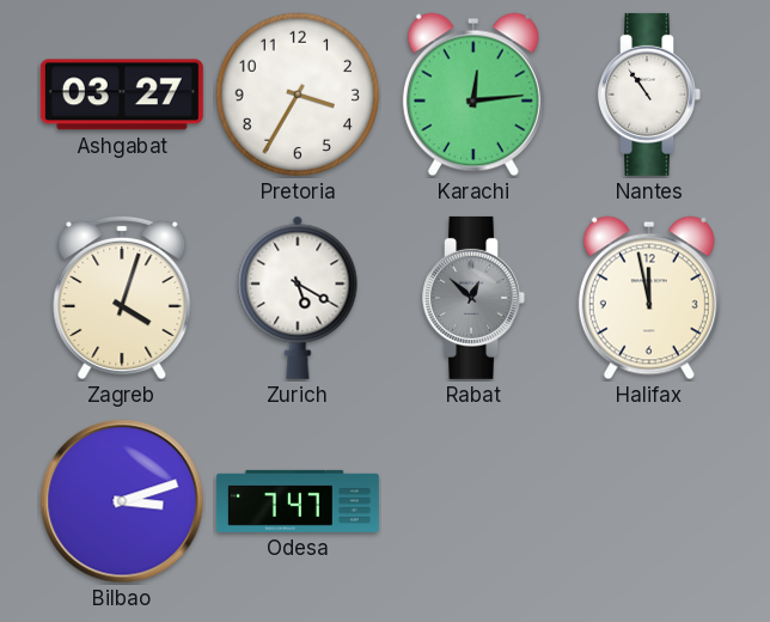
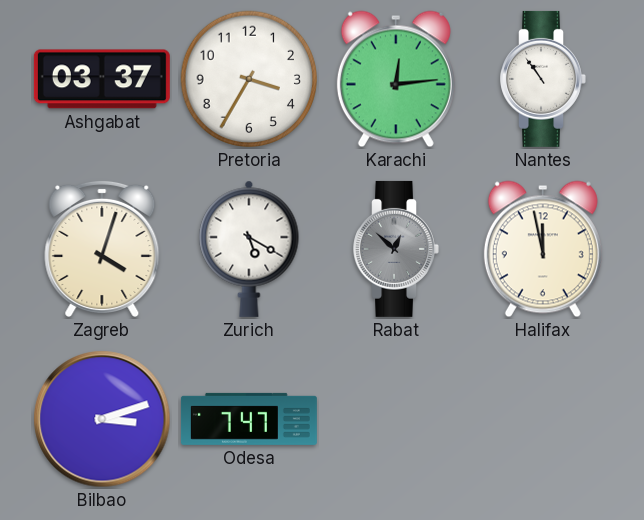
Ashgabat: 03:27 -> 03:37 (102, 79)
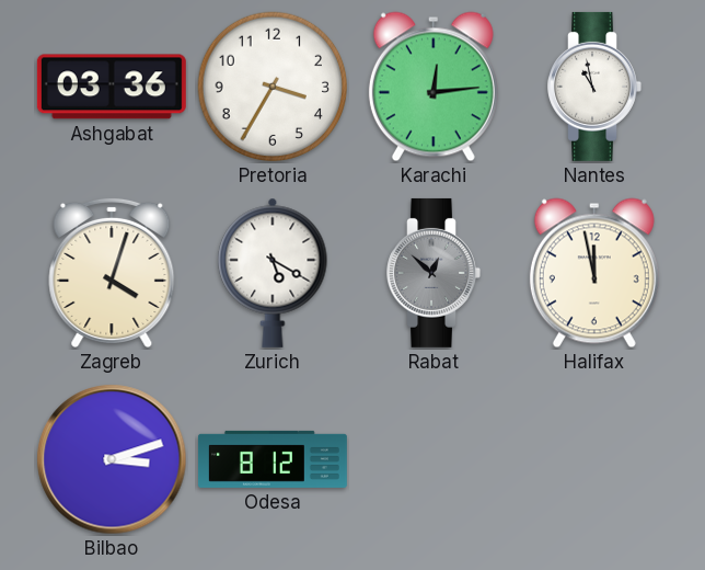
Ashgabat: 03:37 -> 03:36 (112, 87)
Nantes: 10:54 -> 10:58 (594, 87)
Odesa: 7:47 -> 8:12 (273, 459)
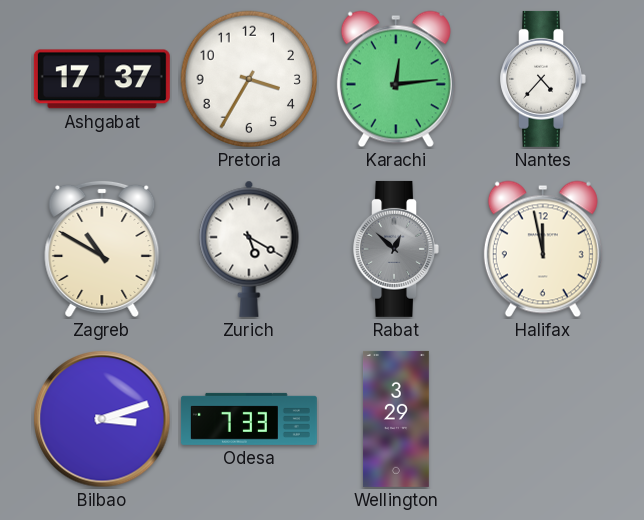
Ashgabat: 03:36 -> 17:37 (102, 79)
Nantes: 10:58 -> 4:37 (543, 79)
Zagreb: 4:03 -> 10:50 (102, 248)
Odesa: 8:12 -> 7:33 (249, 419)
Wellington: none -> 3:29 (396, 419)
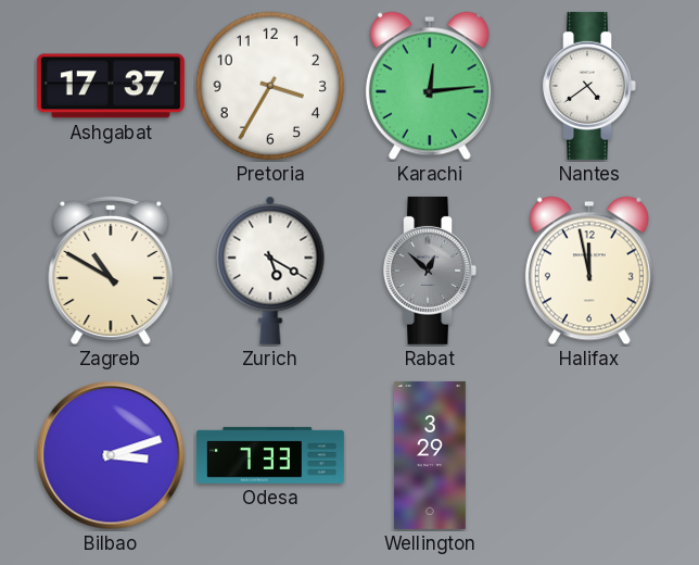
Nantes: 4:37 -> 4:39 (589, 86)
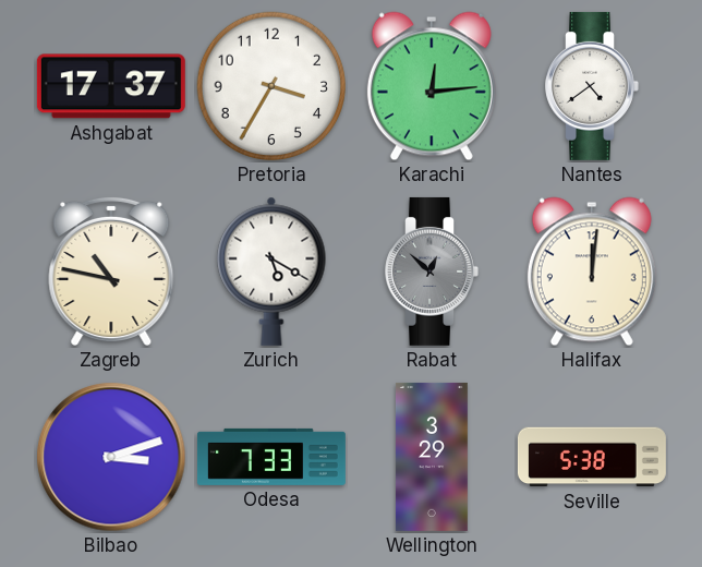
Zagreb: 10:50 -> 10:47 (111, 270)
Halifax: 11:58 -> 12:01 (592, 272)
Seville: none -> 5:38 (592, 457)
